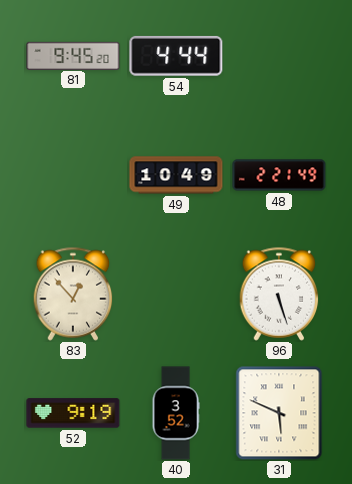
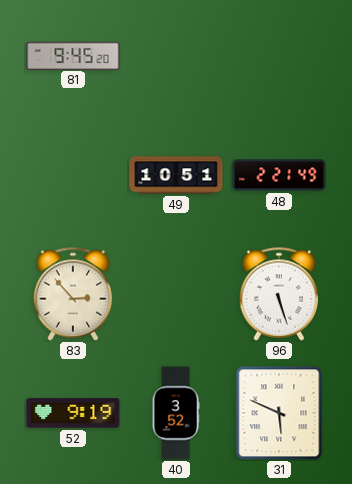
54: 4:44 -> none (176, 56)
49: 10:49 -> 10:51 (176, 175)
83: 12:53 -> 2:53 (73, 294)
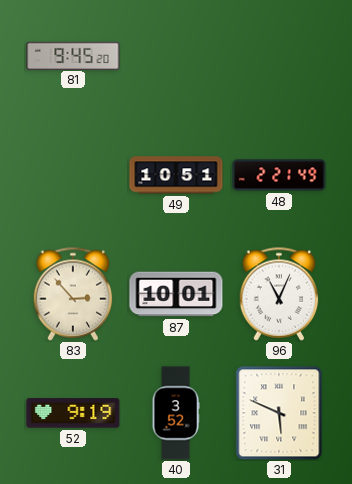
87: none -> 10:01 (176, 294)
96: 5:27 -> 11:04 (279, 294)
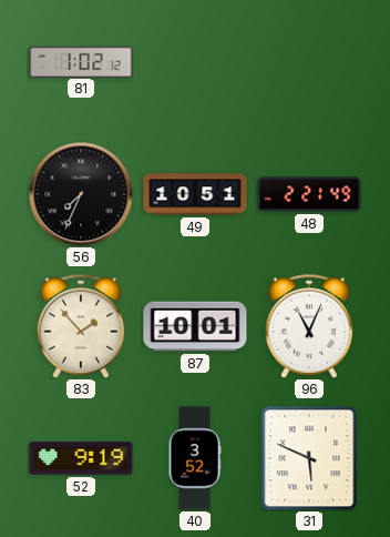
81: 9:45 -> 1:02 (81, 61)
56: none -> 7:34 (81, 194)
83: 2:53 -> 1:53 (81, 326)
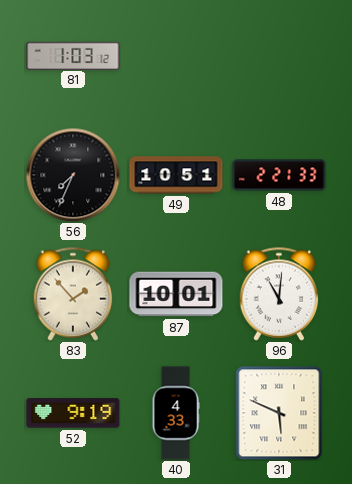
81: 1:02 -> 1:03 (73, 55)
48: 2:21:49 -> 2:21:33 (279, 175)
96: 11:04 -> 11:01 (279, 294)
40: 3:52 -> 4:33 (176, 413)
